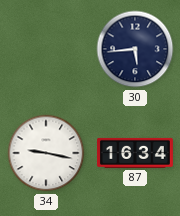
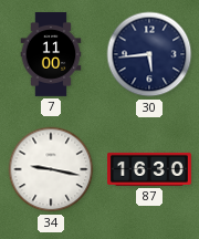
7: none -> 11:00 (51, 55)
87: 16:34 -> 16:30 (150, 169)
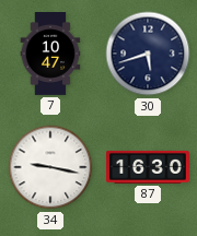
7: 11:00 -> 10:47 (50, 55)
30: 5:44 -> 5:42 (148, 54)
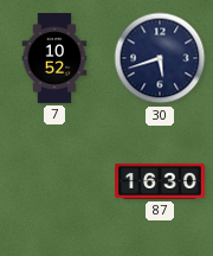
7: 10:47 -> 10:52 (54, 59)
34: 9:17 -> none (50, 167)
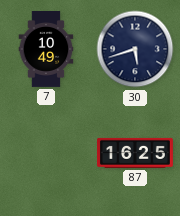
7: 10:52 -> 10:49 (46, 50)
87: 16:30 -> 16:25 (136, 153)
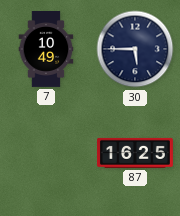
30: 5:42 -> 5:45 (135, 49)
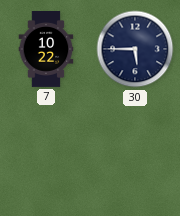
7: 10:49 -> 10:22 (46, 50)
87: 16:25 -> none (136, 153)
